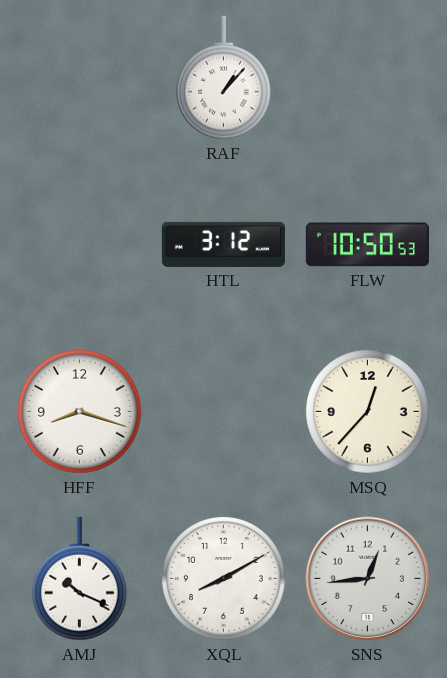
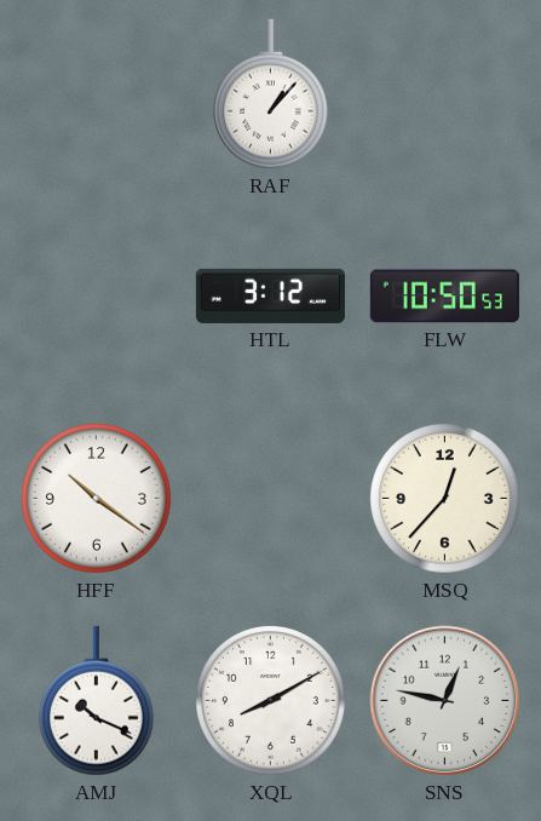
HFF: 8:18 -> 10:21 (97, 499)
SNS: 12:44 -> 12:47 (445, 701)
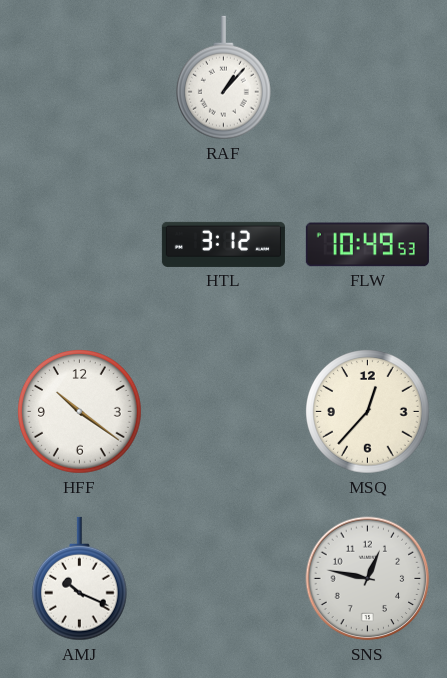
FLW: 10:50 -> 10:49 (367, 245)
XQL: 8:10 -> none (271, 701)
